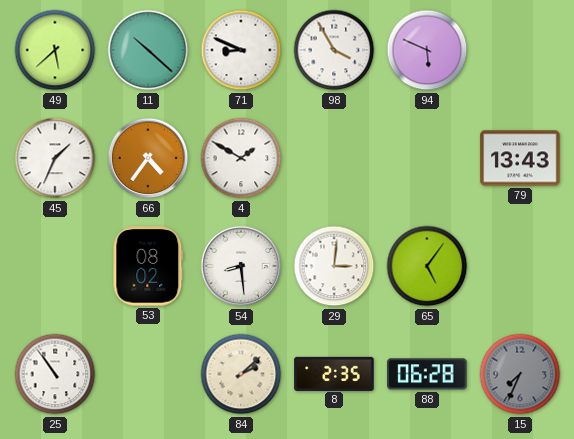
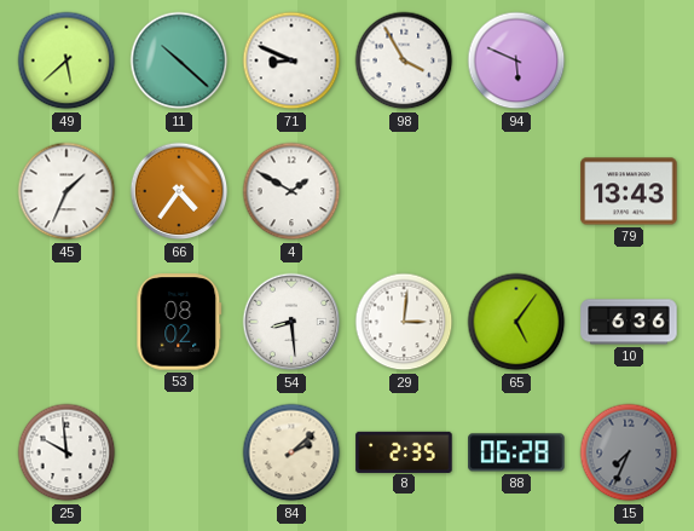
10: none -> 6:36 (629, 322)
25: 10:54 -> 9:59 (66, 452)
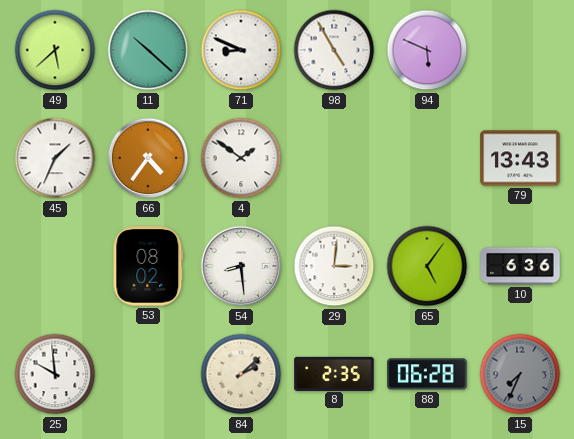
98: 3:55 -> 4:55 (334, 50)
4: 1:50 -> 1:51 (241, 158)
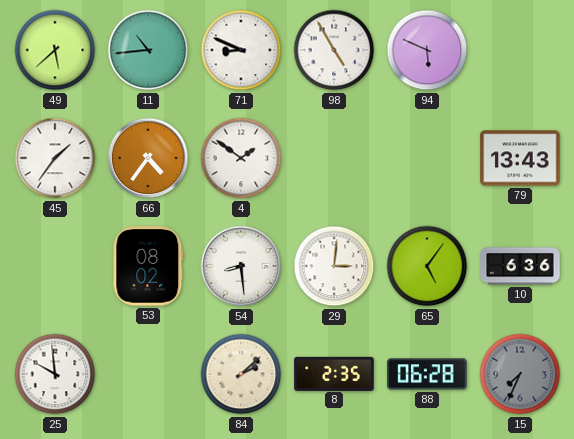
11: 10:22 -> 10:44 (148, 50)
45: 1:34 -> 1:36 (55, 158)
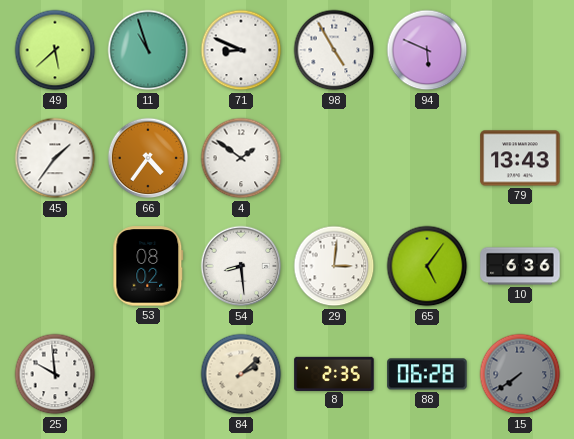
11: 10:44 -> 10:57 (148, 50)
15: 7:34 -> 7:39 (520, 374)
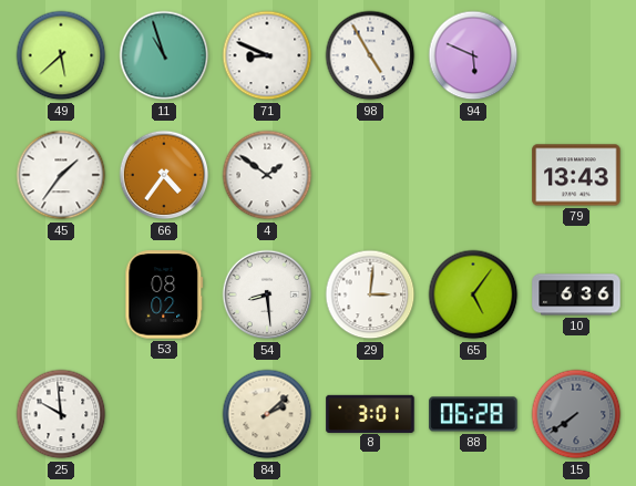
8: 2:35 -> 3:01 (370, 413)
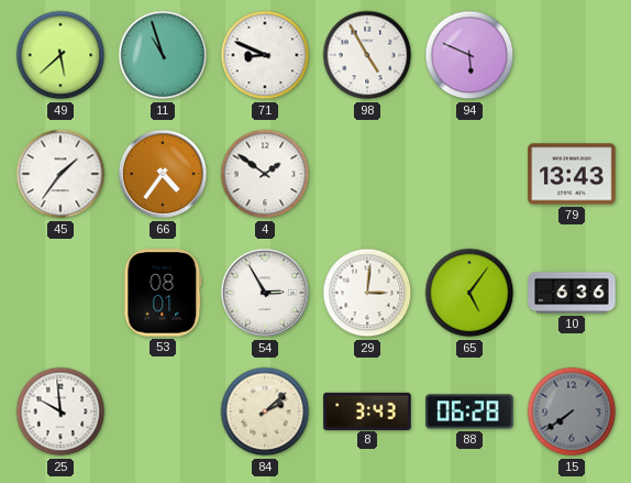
53: 08:02 -> 08:01 (163, 293)
54: 8:29 -> 2:55 (265, 293)
8: 3:01 -> 3:43 (367, 410)
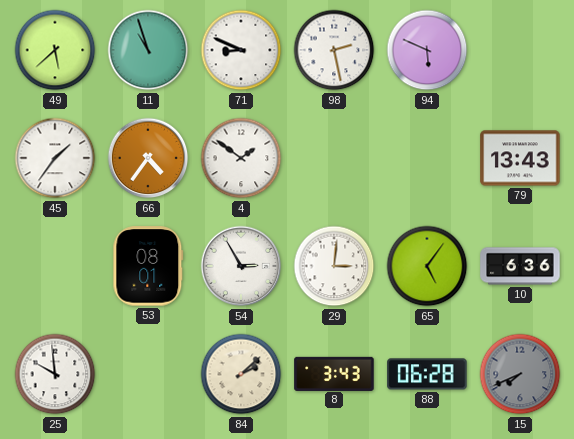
98: 4:55 -> 2:28 (334, 50)
15: 7:39 -> 7:41 (520, 374)
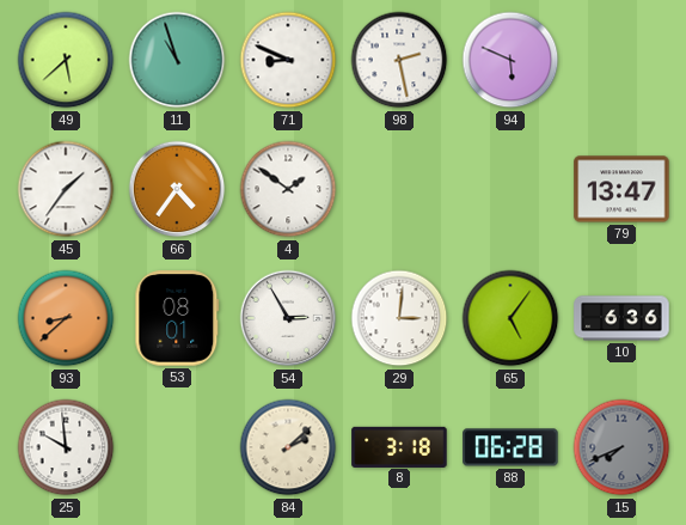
79: 13:43 -> 13:47 (621, 189)
93: none -> 8:38 (66, 318)
8: 3:43 -> 3:18 (399, 446)
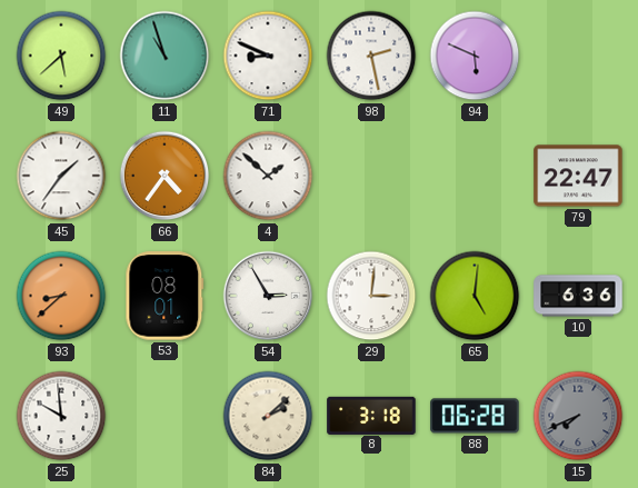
4: 1:51 -> 1:52 (268, 176)
79: 13:47 -> 22:47 (578, 176)
65: 5:06 -> 5:01 (475, 296)
